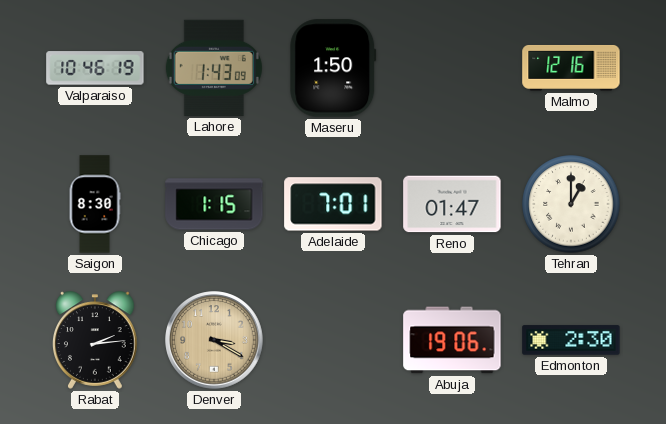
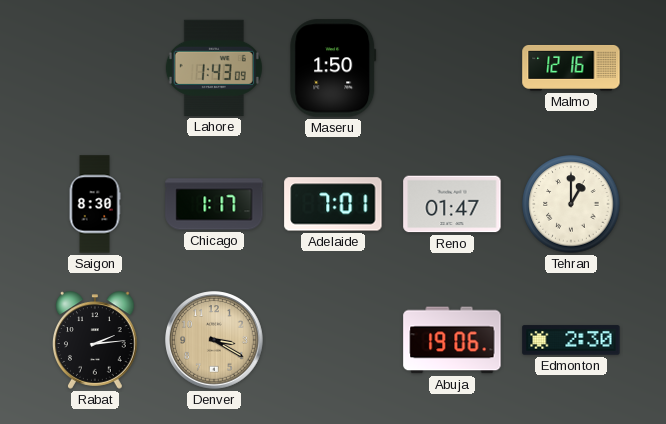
Valparaiso: 10:46 -> none (95, 68)
Chicago: 1:15 -> 1:17 (214, 204)
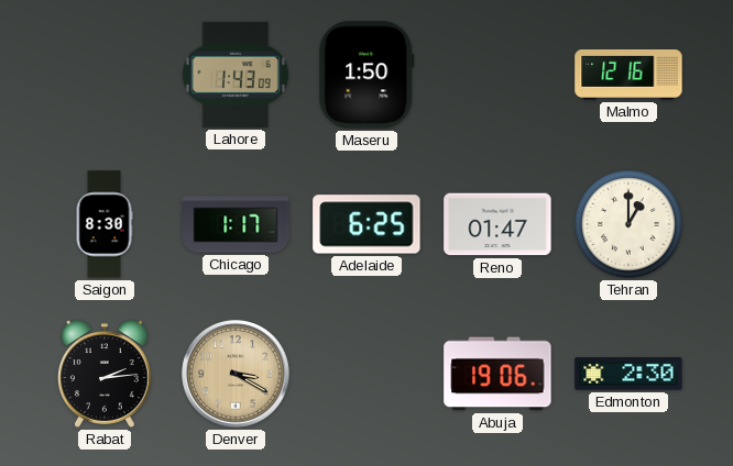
Adelaide: 7:01 -> 6:25 (366, 224)
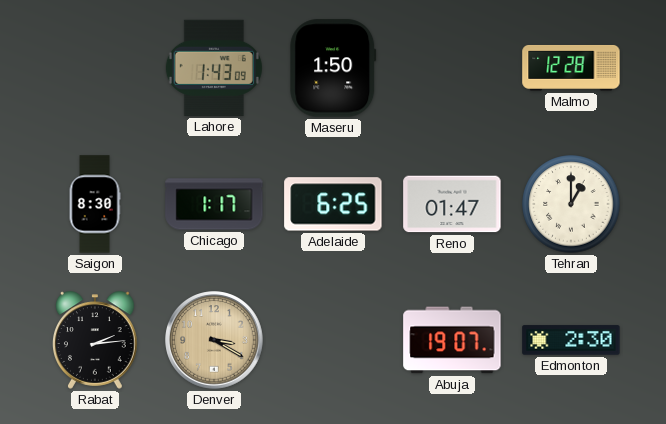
Malmo: 12:16 -> 12:28 (571, 68)
Abuja: 19:06 -> 19:07 (452, 340)
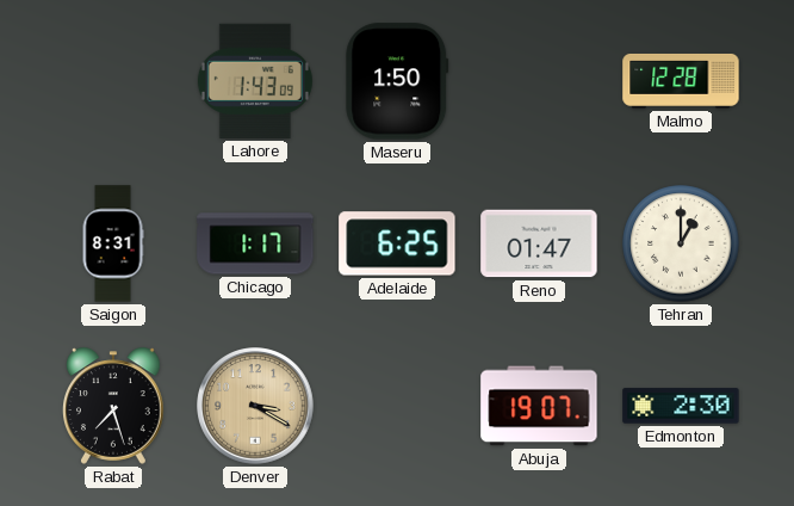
Saigon: 8:30 -> 8:31 (113, 243)
Rabat: 2:14 -> 7:27 (114, 406)
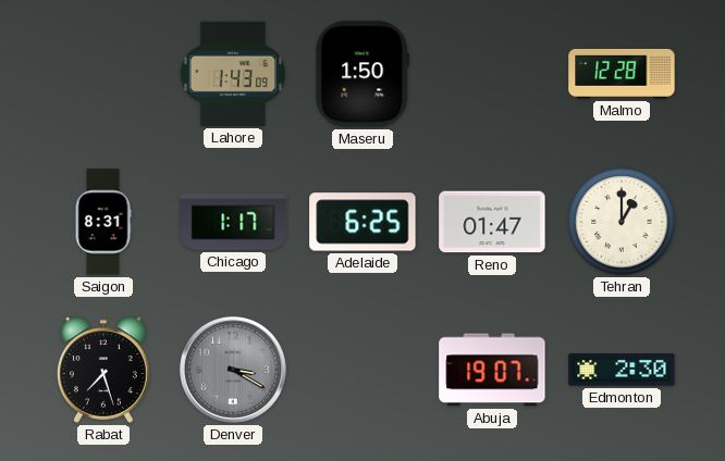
Denver dial: champagne -> grey (233, 370)
